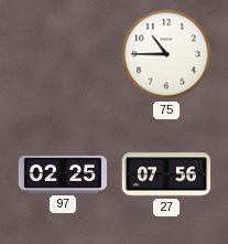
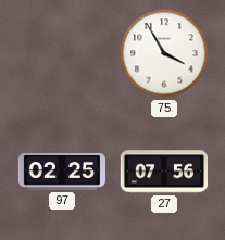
75: 10:45 -> 3:55 (164, 53)
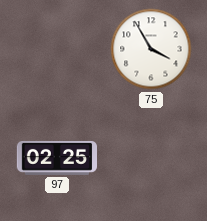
27: 07:56 -> none (163, 172)
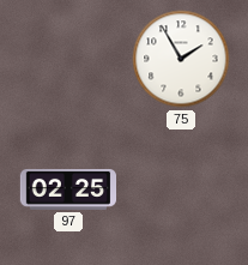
75: 3:55 -> 1:55 (181, 59)
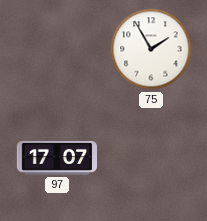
97: 02:25 -> 17:07 (56, 158)
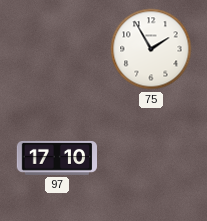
97: 17:07 -> 17:10 (56, 158)
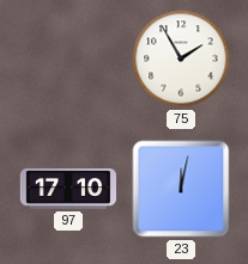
23: none -> 12:02 (181, 189)
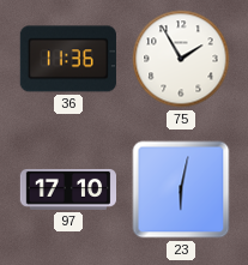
36: none -> 11:36 (68, 59)
23: 12:02 -> 6:02 (181, 189)
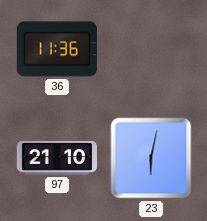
75: 1:55 -> none (181, 59)
97: 17:10 -> 21:10 (56, 158)
